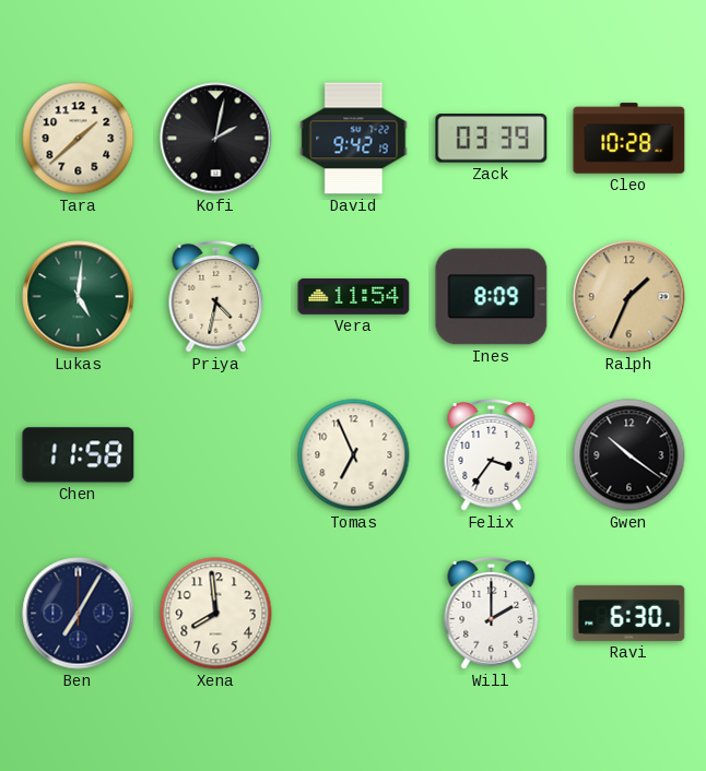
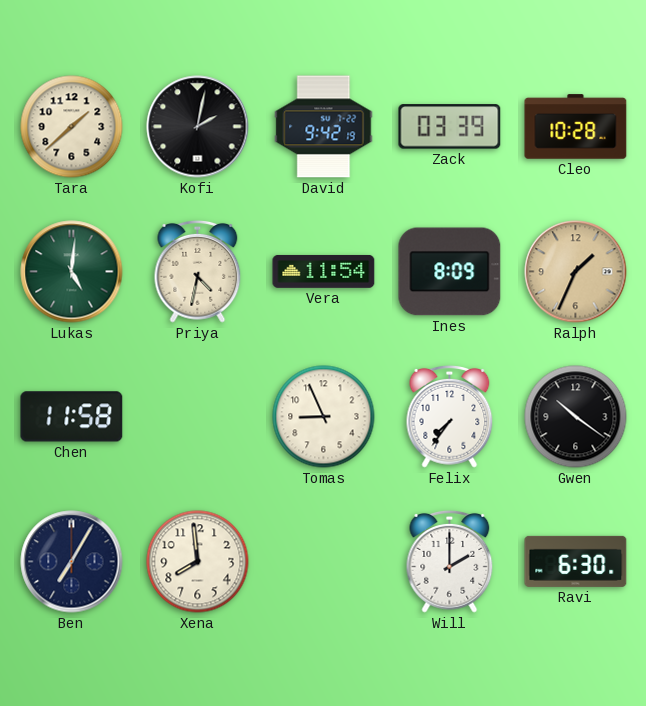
Tomas: 6:56 -> 8:56 (324, 417)
Felix: 3:36 -> 7:36 (450, 416)
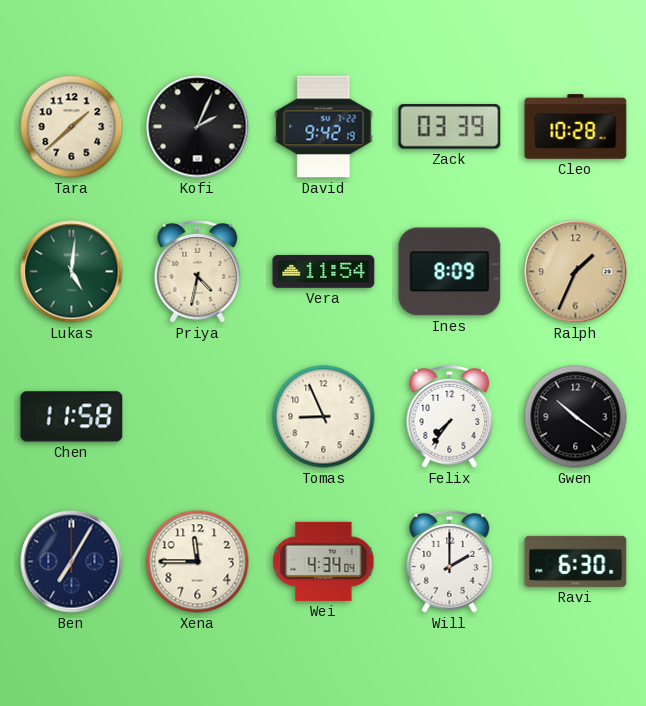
Kofi: 2:02 -> 2:04 (198, 127)
Xena: 7:59 -> 11:45 (198, 562)
Wei: none -> 4:34 (324, 561)
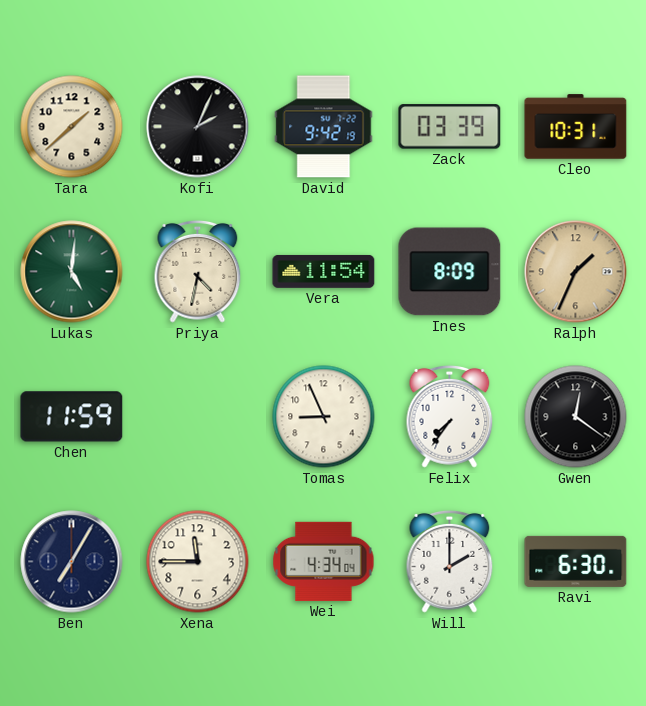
Cleo: 10:28 -> 10:31 (576, 127)
Chen: 11:58 -> 11:59 (72, 417)
Gwen: 10:21 -> 12:21 (576, 417)
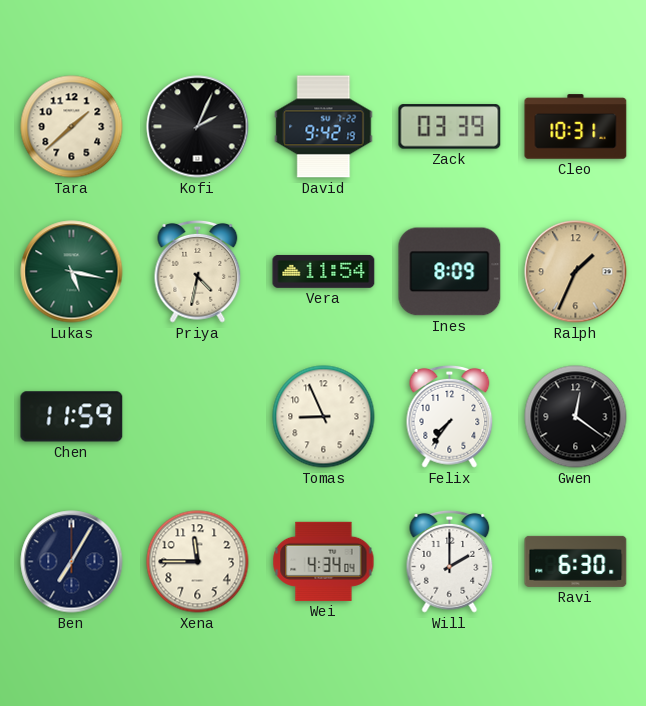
Lukas: 5:01 -> 5:17 (72, 272)
